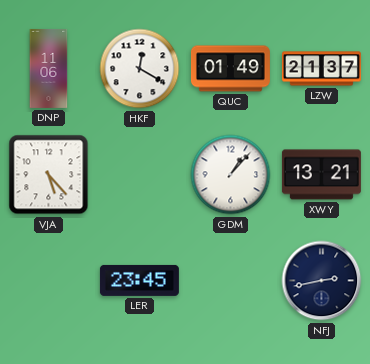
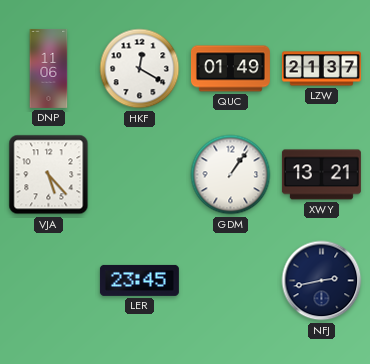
GDM: 1:07 -> 1:06 (231, 175)
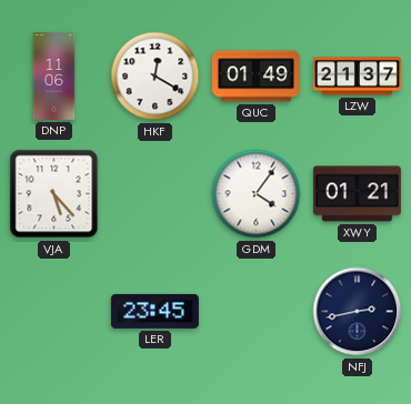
GDM: 1:06 -> 4:06 (257, 194)
XWY: 13:21 -> 01:21 (357, 194)
